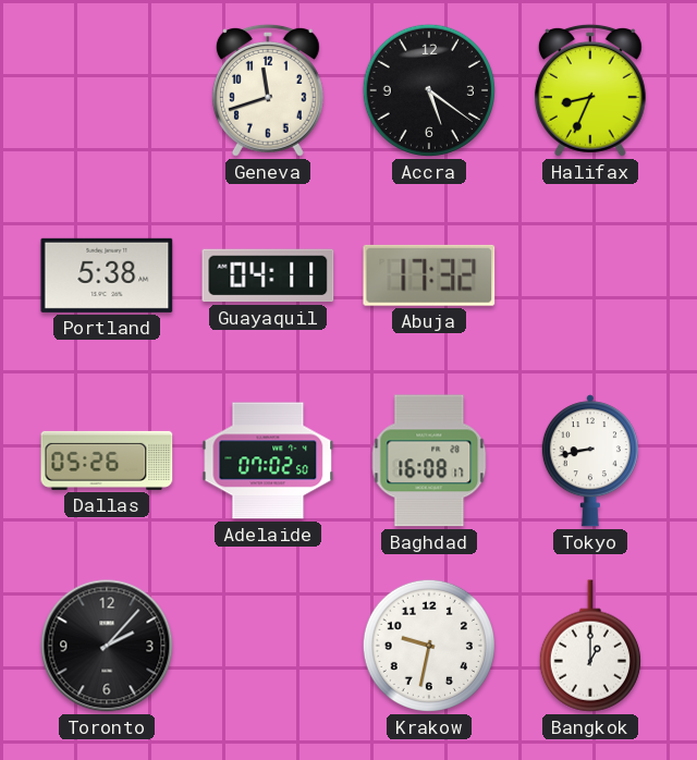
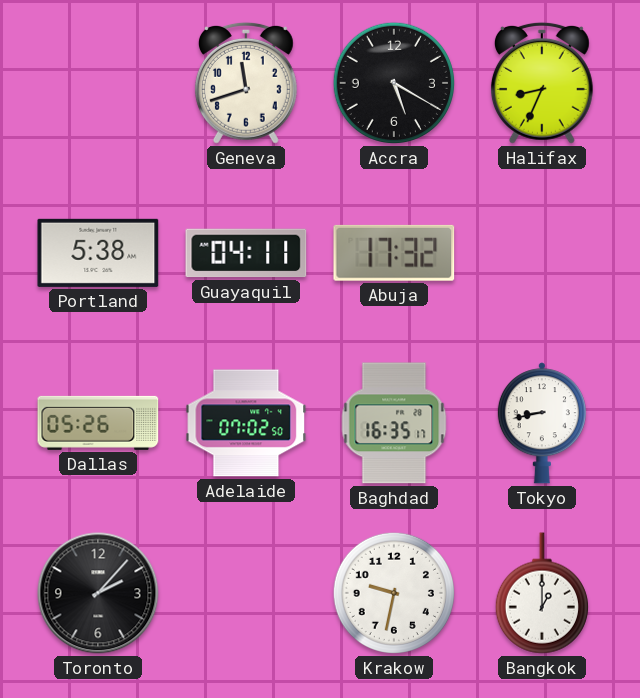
Accra: 5:21 -> 5:20 (394, 83)
Baghdad: 16:08 -> 16:35 (394, 423)
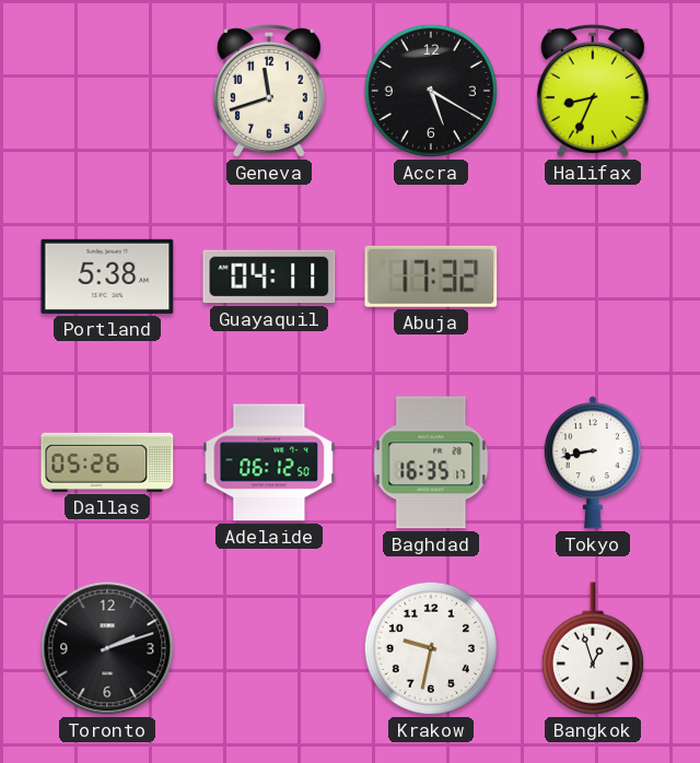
Adelaide: 07:02 -> 06:12 (269, 462)
Toronto: 2:07 -> 2:12 (107, 648)
Bangkok: 1:00 -> 12:57 (593, 648)
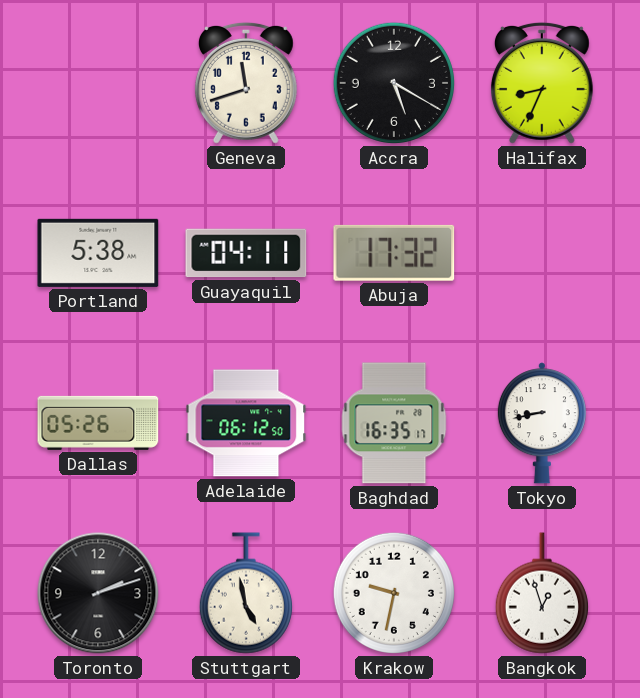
Stuttgart: none -> 4:58 (246, 593)
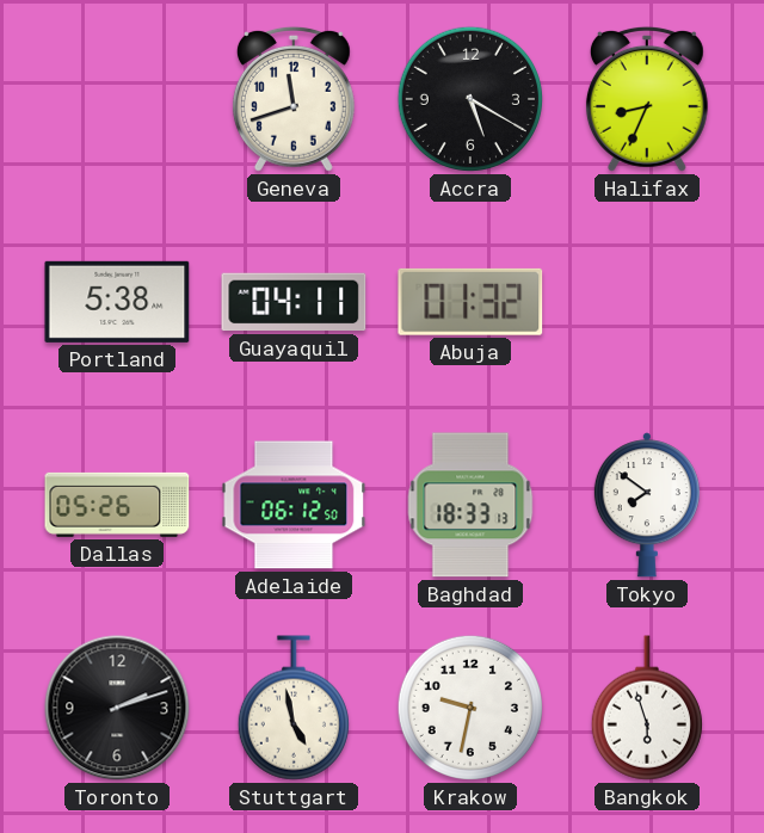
Abuja: 17:32 -> 01:32 (470, 302)
Baghdad: 16:35 -> 18:33 (470, 505)
Tokyo: 8:43 -> 7:51 (647, 505)
Bangkok: 12:57 -> 5:57 (647, 708)
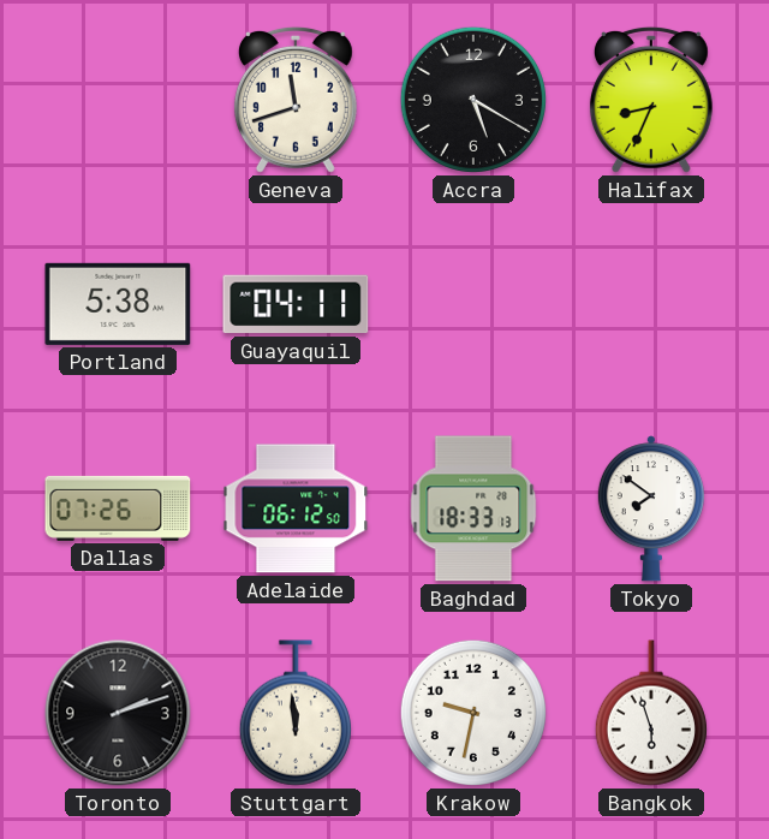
Abuja: 01:32 -> none (470, 302)
Dallas: 05:26 -> 07:26 (118, 508)
Stuttgart: 4:58 -> 11:59 (296, 713)
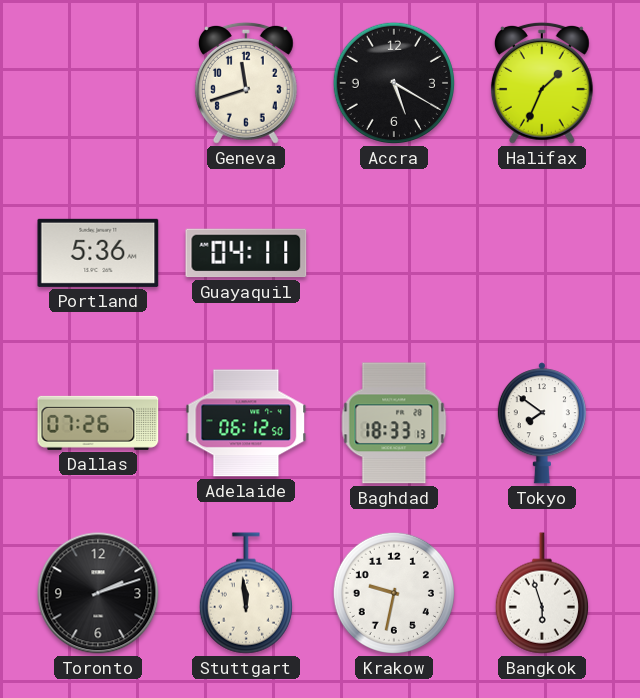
Halifax: 8:34 -> 1:34 (542, 83)
Portland: 5:38 -> 5:36 (98, 253)
